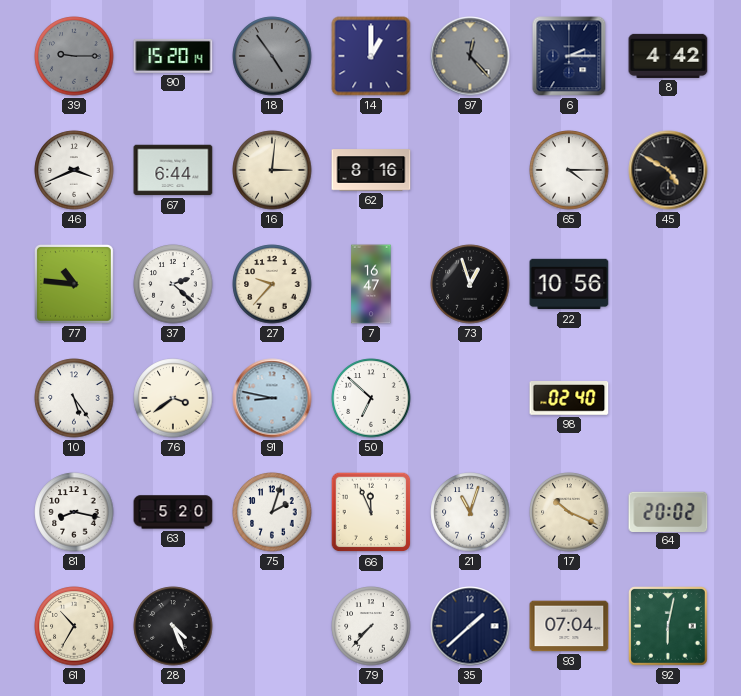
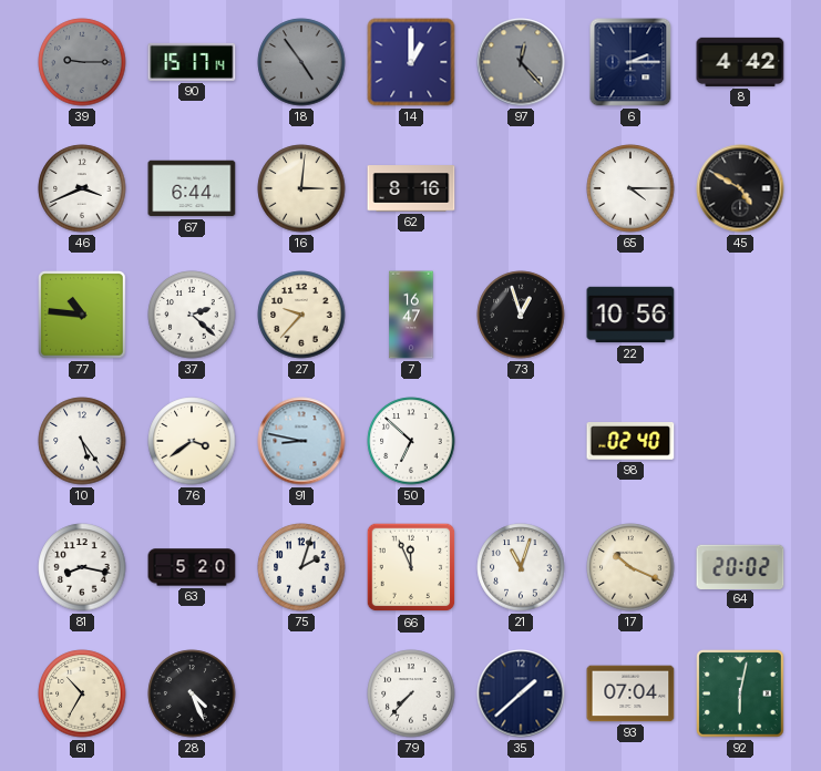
90: 15:20 -> 15:17 (192, 62)
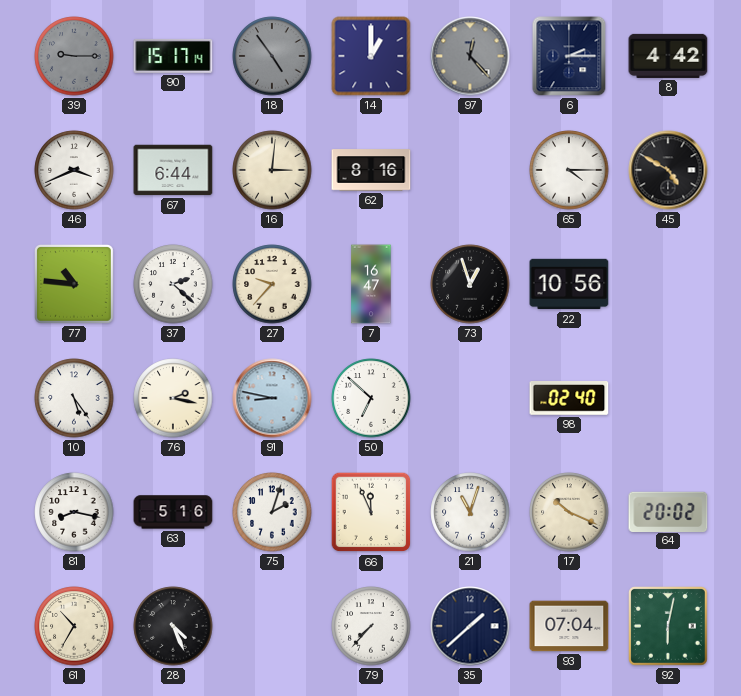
76: 3:39 -> 2:17 (173, 398)
63: 5:20 -> 5:16 (173, 512)
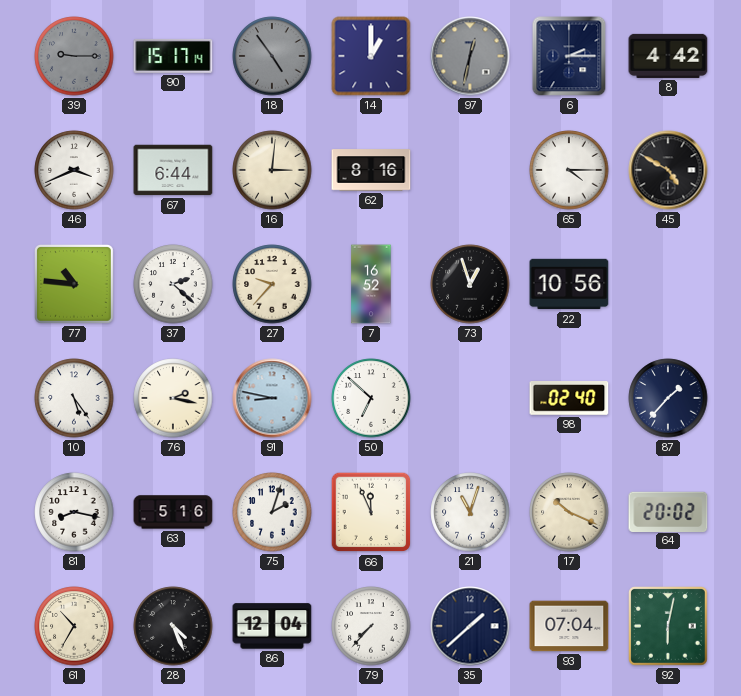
97: 12:23 -> 12:32 (470, 56)
7: 16:47 -> 16:52 (371, 284)
87: none -> 1:37 (668, 398)
86: none -> 12:04 (272, 626)
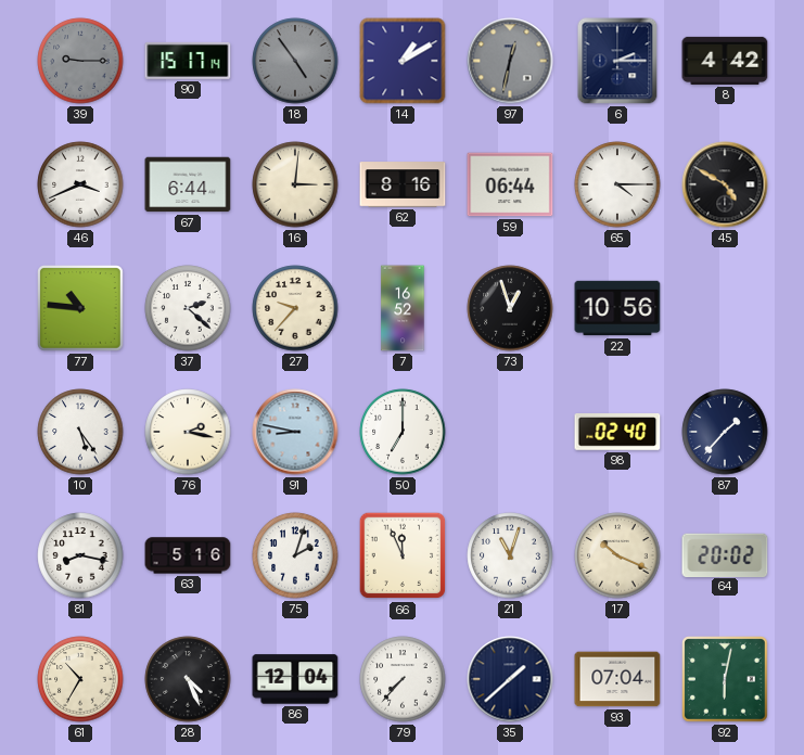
14: 1:00 -> 1:10 (403, 61)
59: none -> 06:44 (510, 184)
50: 6:52 -> 7:00 (403, 432)
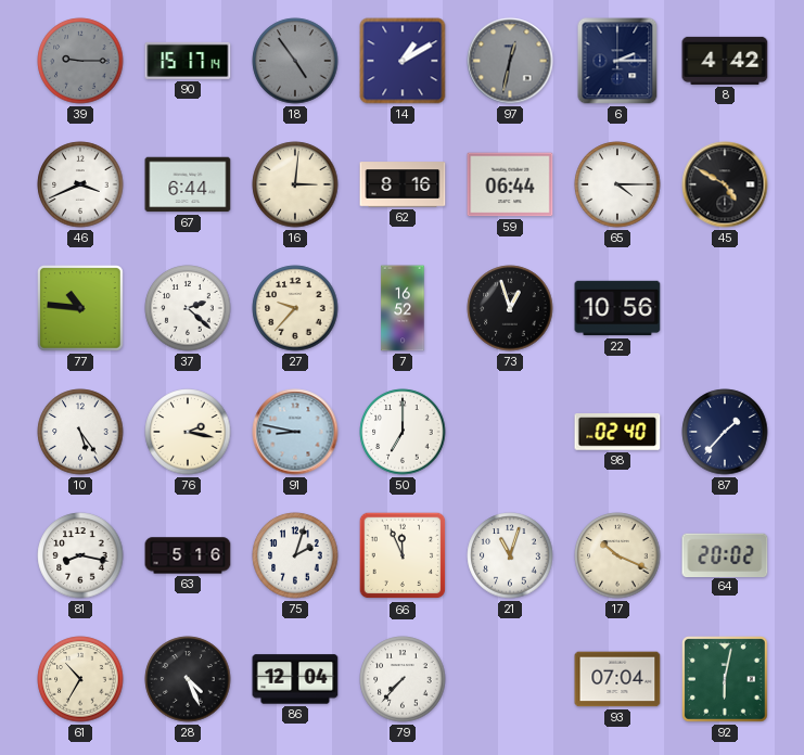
35: 1:38 -> none (510, 679)
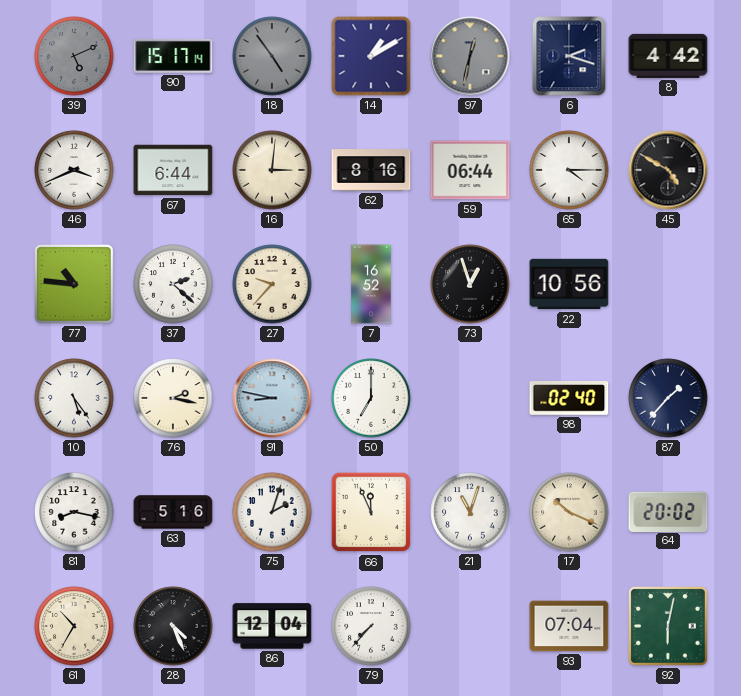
39: 9:15 -> 5:11 (74, 56)
6: 2:15 -> 2:18 (569, 56)
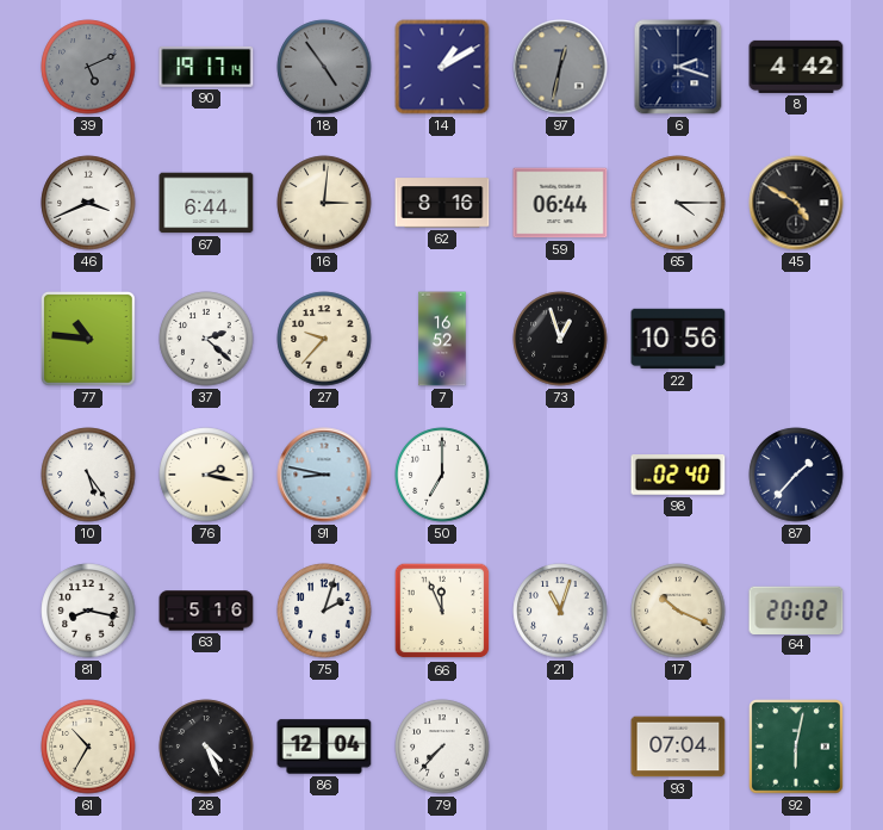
90: 15:17 -> 19:17 (206, 67)
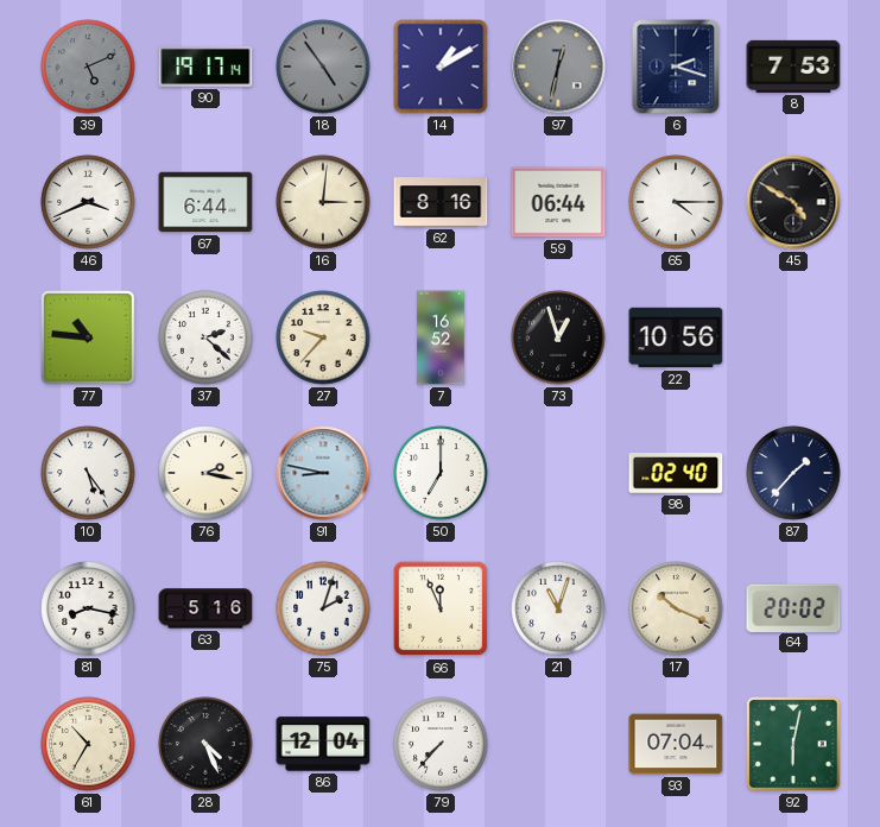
8: 4:42 -> 7:53 (793, 67)
